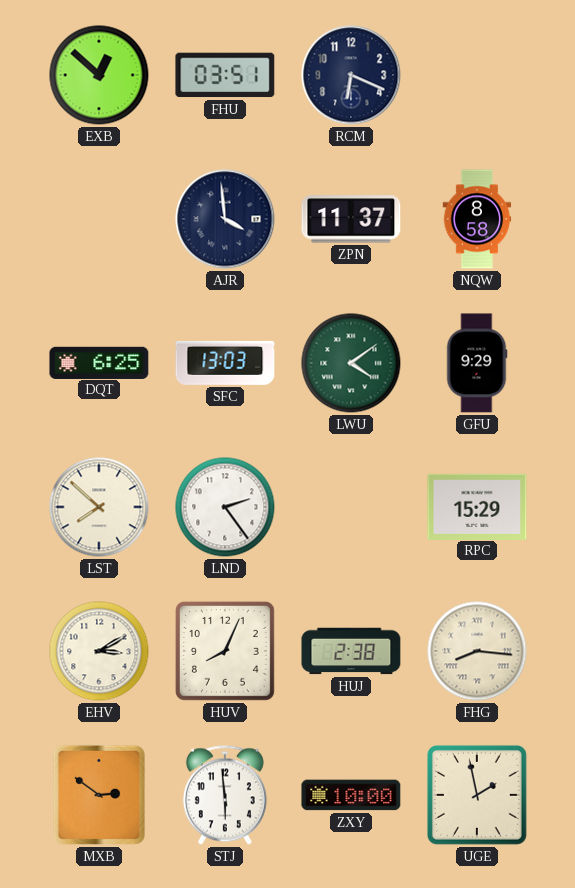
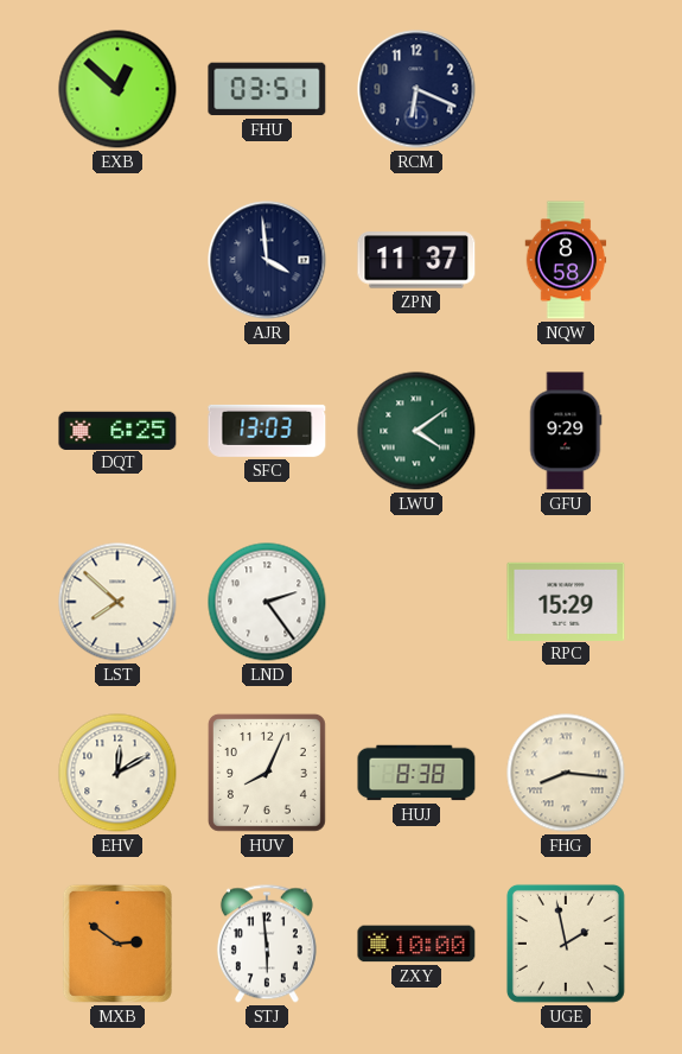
EHV: 3:10 -> 12:10 (117, 773)
HUJ: 2:38 -> 8:38 (416, 773)
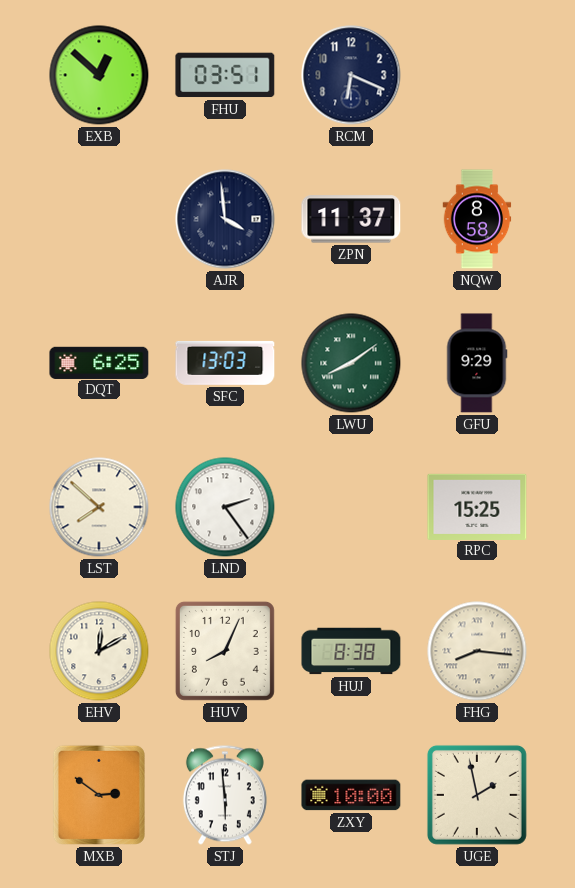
LWU: 4:09 -> 8:09 (351, 363)
RPC: 15:29 -> 15:25 (477, 506)
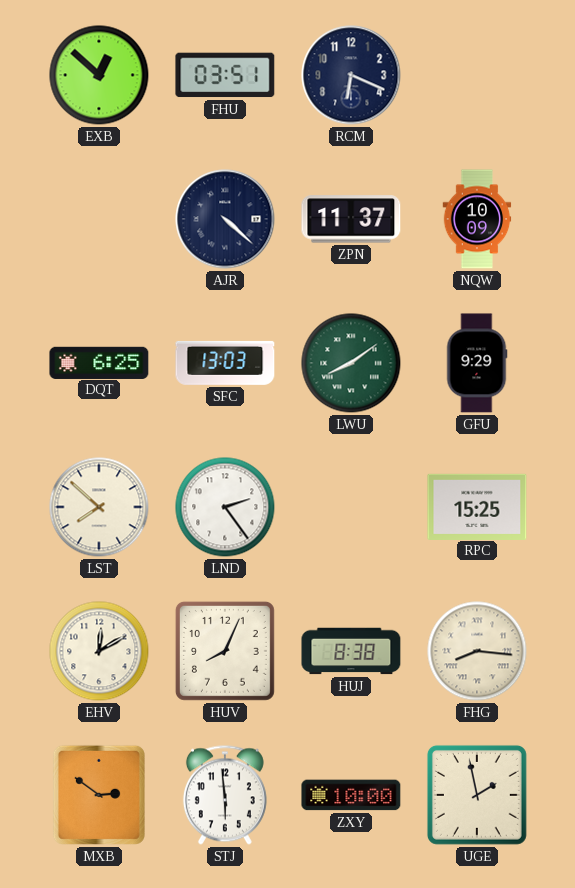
AJR: 3:59 -> 4:22 (225, 219)
NQW: 8:58 -> 10:09 (477, 219)
